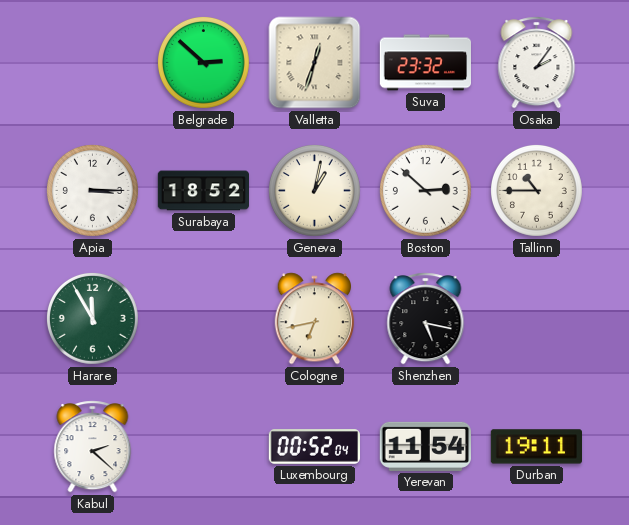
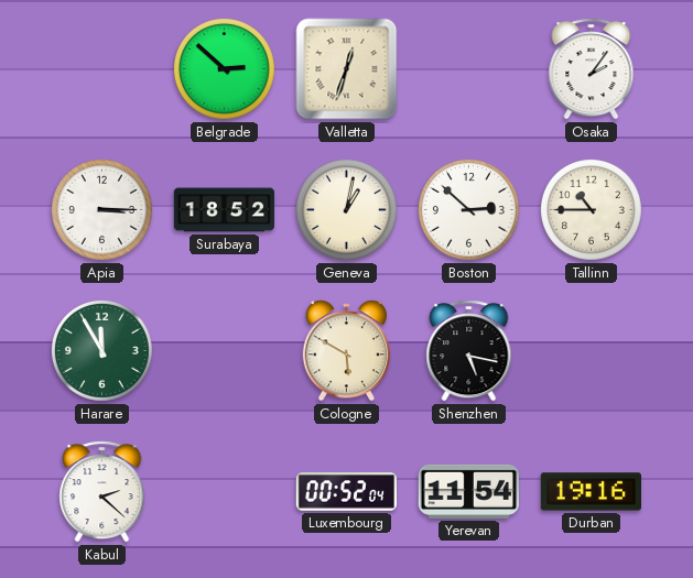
Suva: 23:32 -> none (425, 63)
Cologne: 6:43 -> 5:50 (347, 351)
Durban: 19:11 -> 19:16 (591, 492)
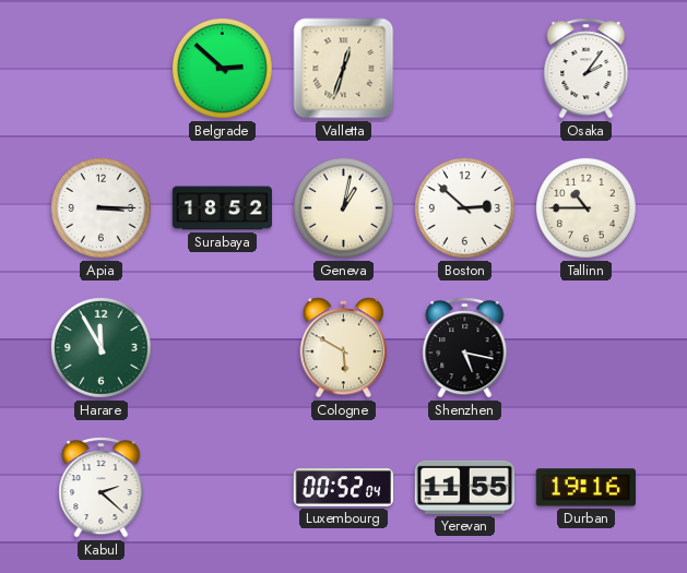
Yerevan: 11:54 -> 11:55 (464, 487)
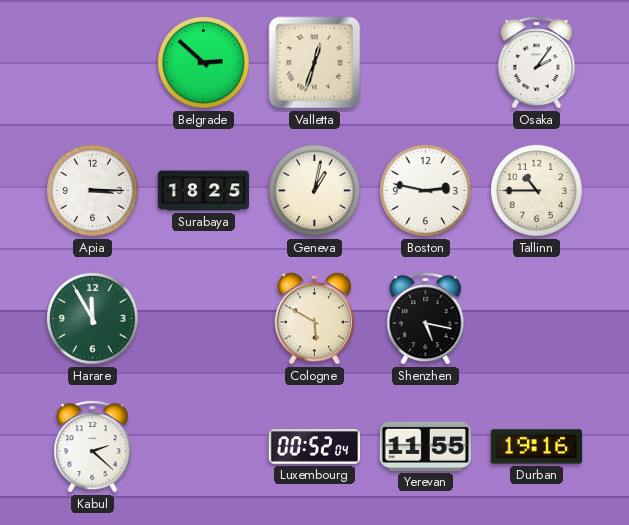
Surabaya: 18:52 -> 18:25 (203, 191)
Boston: 2:52 -> 2:47 (425, 190)
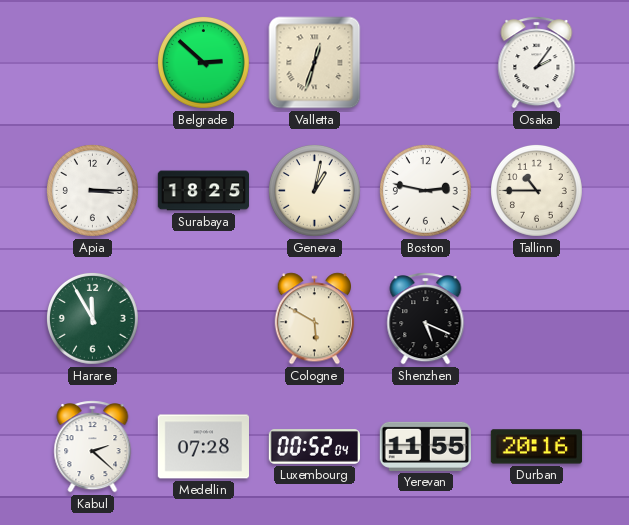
Shenzhen: 5:17 -> 5:19 (426, 319)
Medellin: none -> 07:28 (203, 447)
Durban: 19:16 -> 20:16 (536, 447)
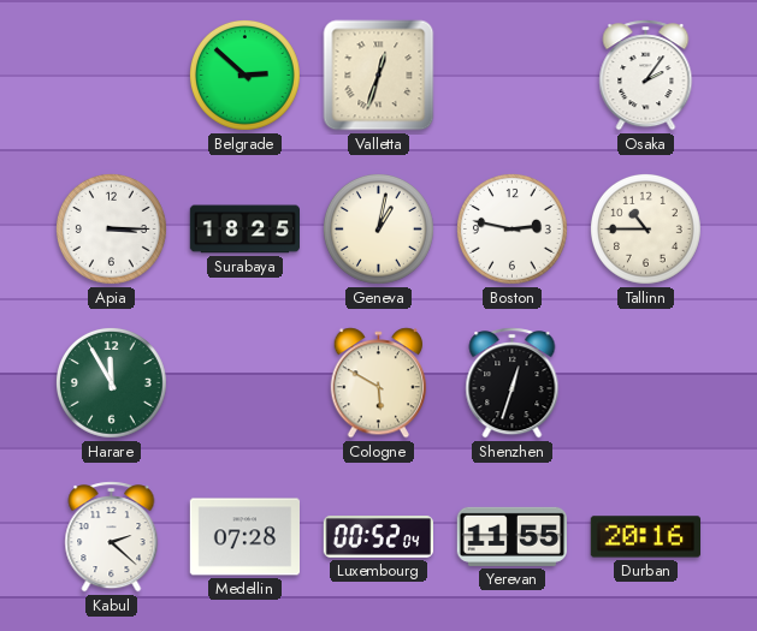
Shenzhen: 5:19 -> 12:33 (513, 383)
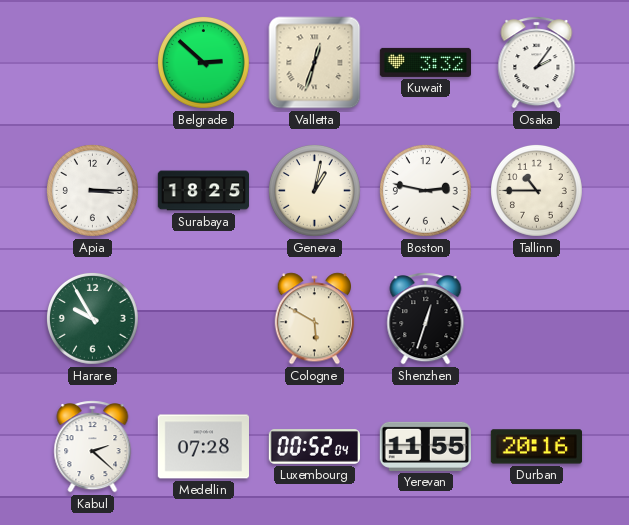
Kuwait: none -> 3:32 (425, 62)
Harare: 11:55 -> 9:55 (92, 318)
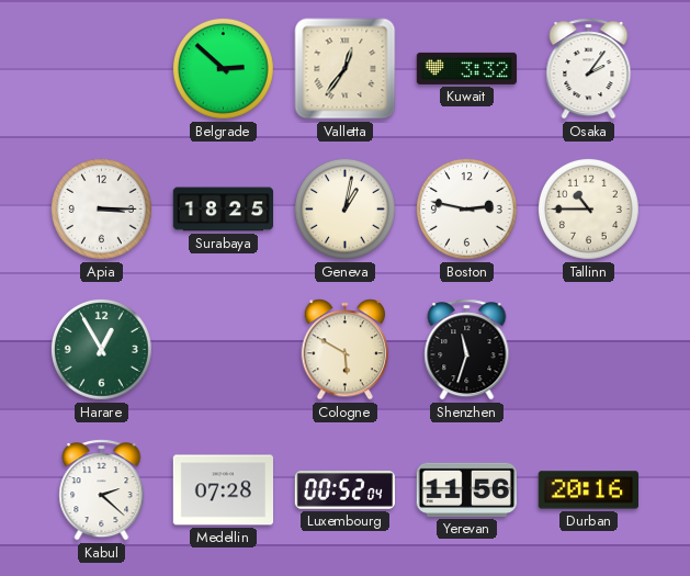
Valletta: 12:33 -> 12:36 (346, 69)
Harare: 9:55 -> 12:55 (101, 349)
Shenzhen: 12:33 -> 11:33 (467, 350)
Yerevan: 11:55 -> 11:56 (466, 489)
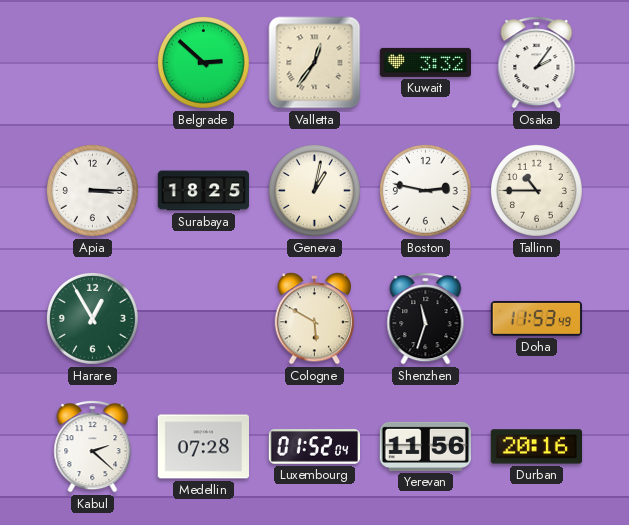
Doha: none -> 11:53 (536, 318)
Luxembourg: 00:52 -> 01:52 (314, 447)
